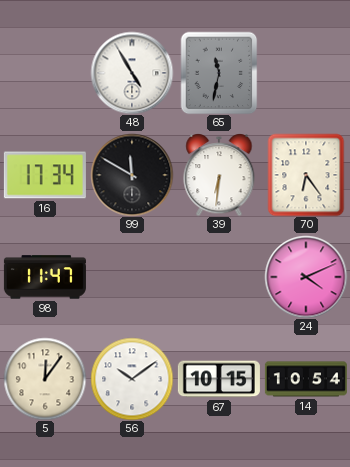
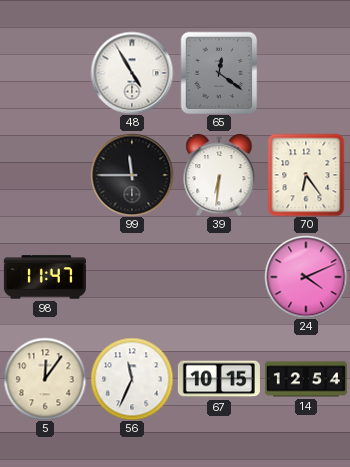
65: 11:32 -> 12:21 (219, 73)
16: 17:34 -> none (45, 175)
99: 11:50 -> 11:45 (132, 175)
56: 10:09 -> 11:34 (132, 379)
14: 10:54 -> 12:54 (306, 379)
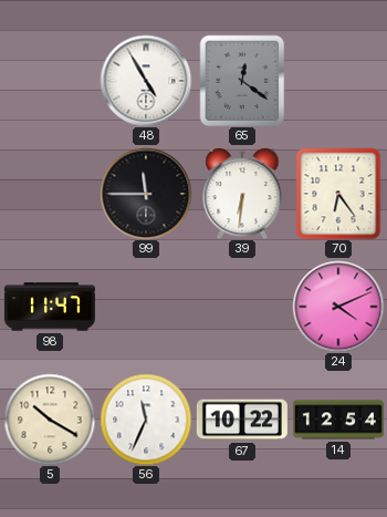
5: 12:06 -> 10:20 (50, 420)
67: 10:15 -> 10:22 (242, 420)
